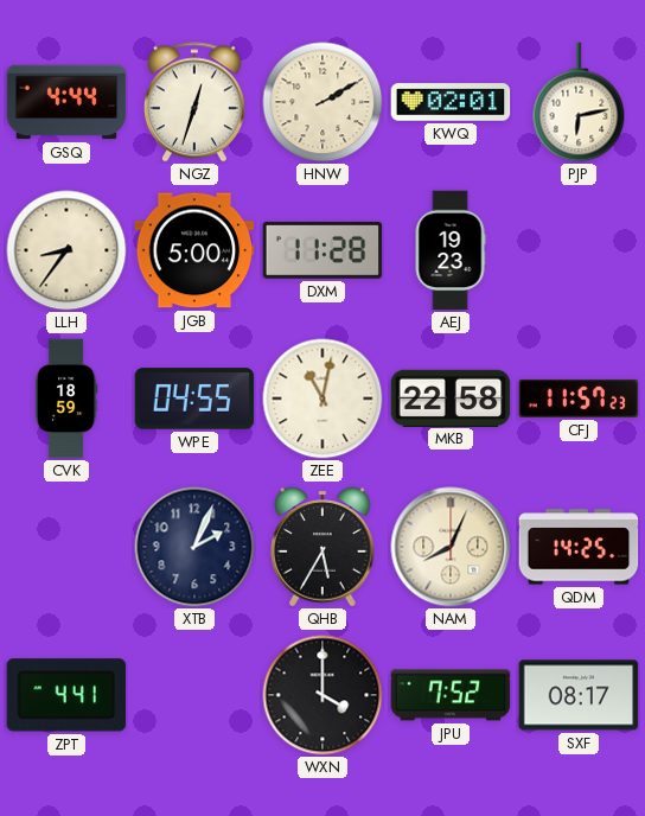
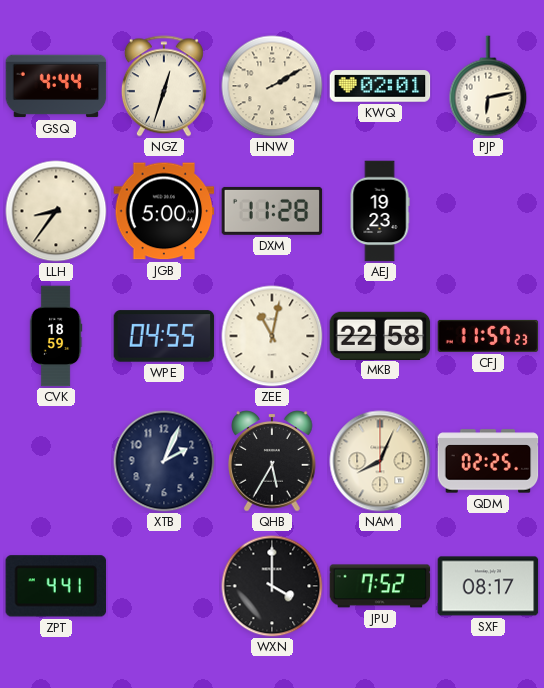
QDM: 14:25 -> 02:25 (488, 461)
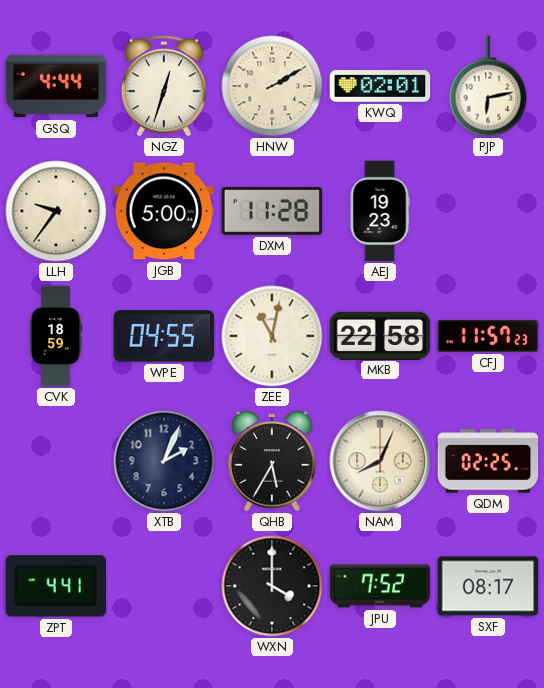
LLH: 8:36 -> 9:36 (56, 211)
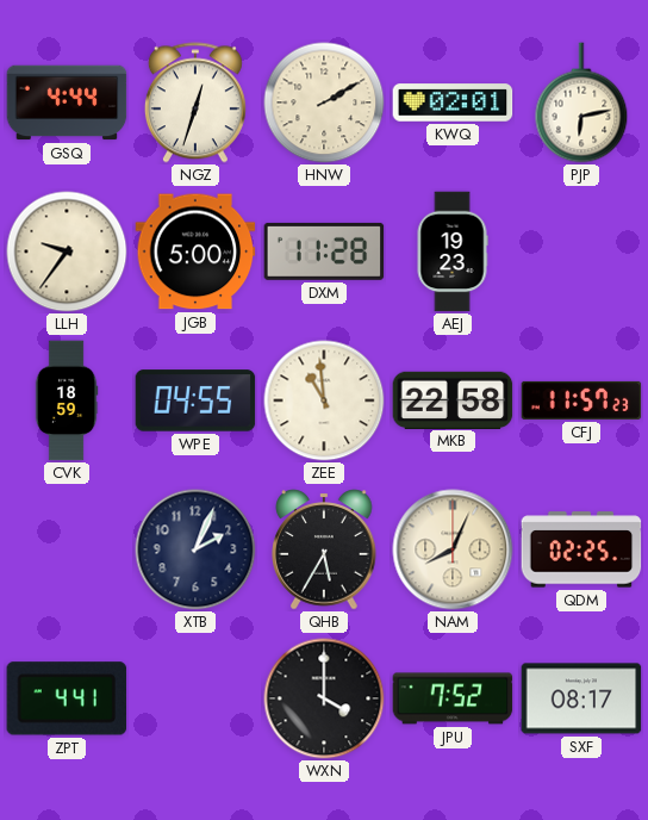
ZEE: 11:02 -> 10:59 (324, 400)
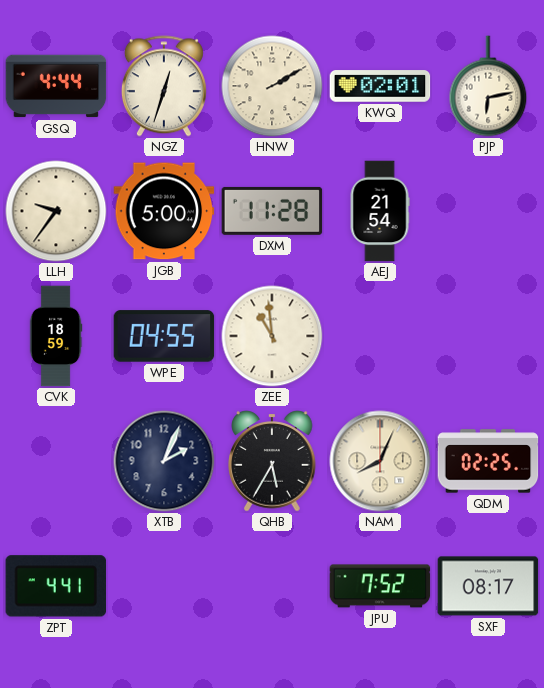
AEJ: 19:23 -> 21:54 (380, 211)
MKB: 22:58 -> none (453, 399)
CFJ: 11:57 -> none (581, 400)
WXN: 4:00 -> none (324, 698)
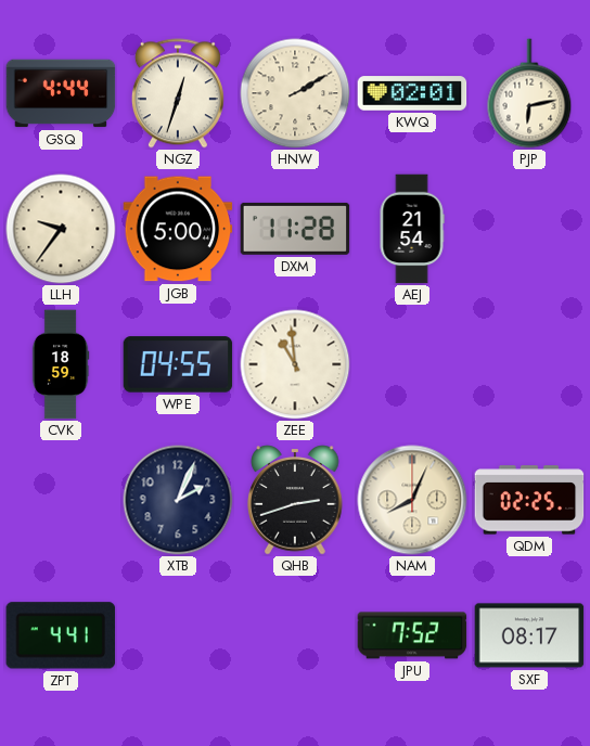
QHB: 5:35 -> 2:42 (295, 500)
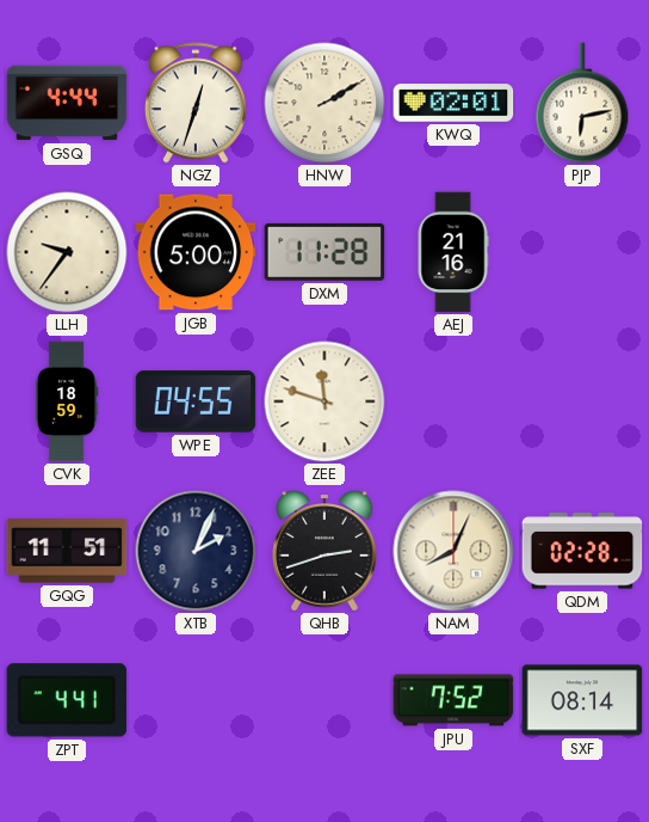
AEJ: 21:54 -> 21:16 (453, 252)
ZEE: 10:59 -> 11:48 (324, 401)
GQG: none -> 11:51 (67, 551)
QDM: 02:25 -> 02:28 (582, 551)
SXF: 08:17 -> 08:14 (582, 700)
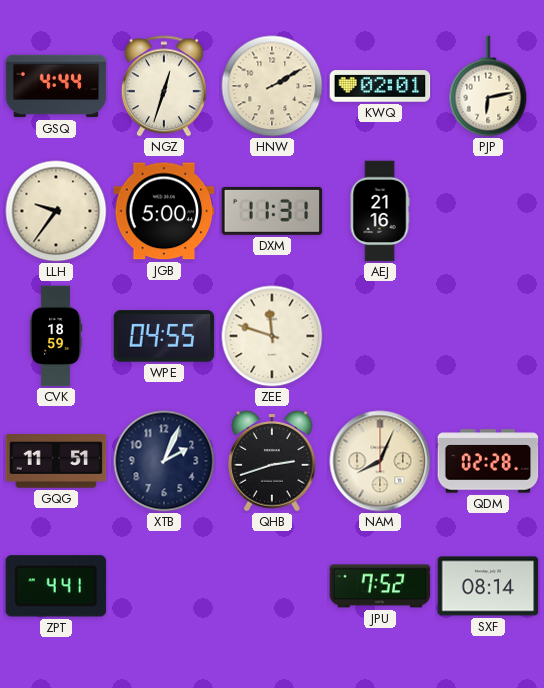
DXM: 11:28 -> 11:31 (272, 211)
